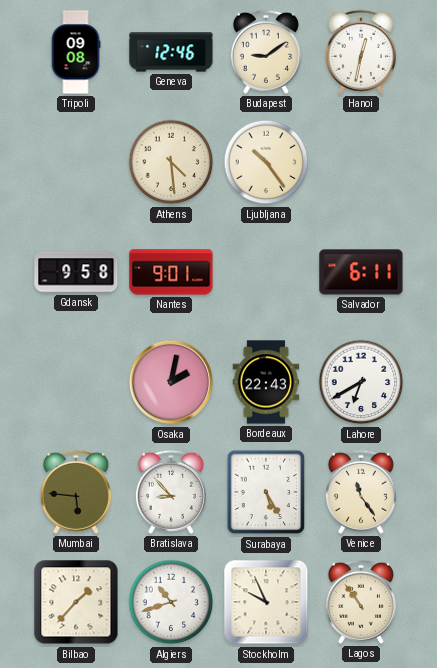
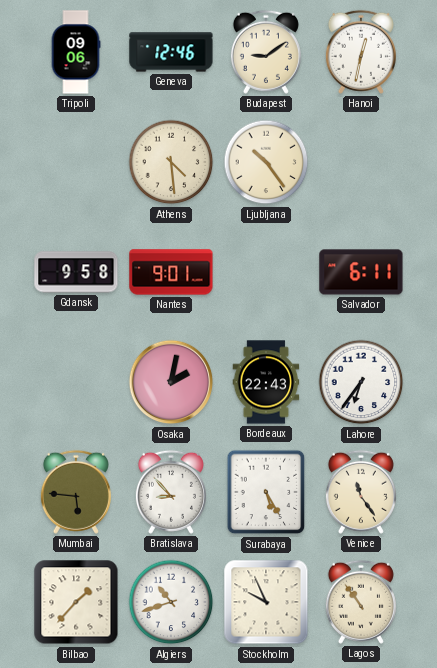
Tripoli: 09:08 -> 09:06 (76, 52)
Lahore: 6:40 -> 6:36 (361, 382)
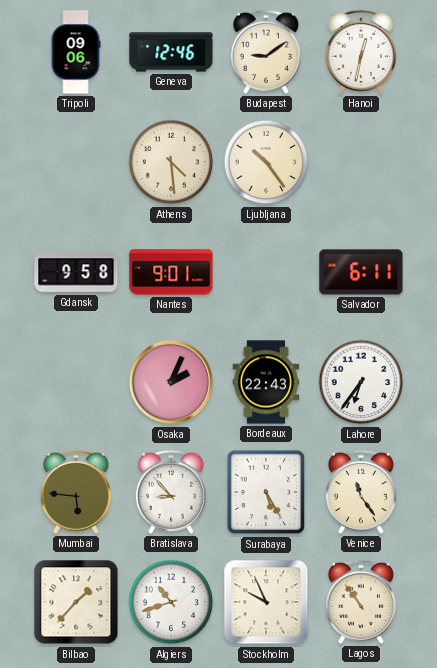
Osaka: 2:02 -> 2:04 (171, 382)
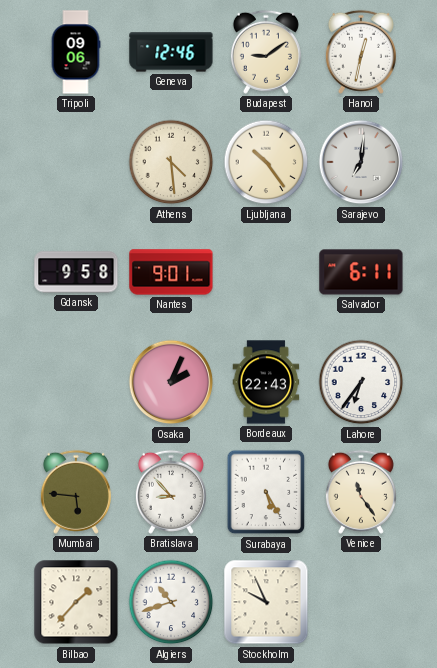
Sarajevo: none -> 7:01 (361, 162)
Lagos: 10:54 -> none (361, 602)
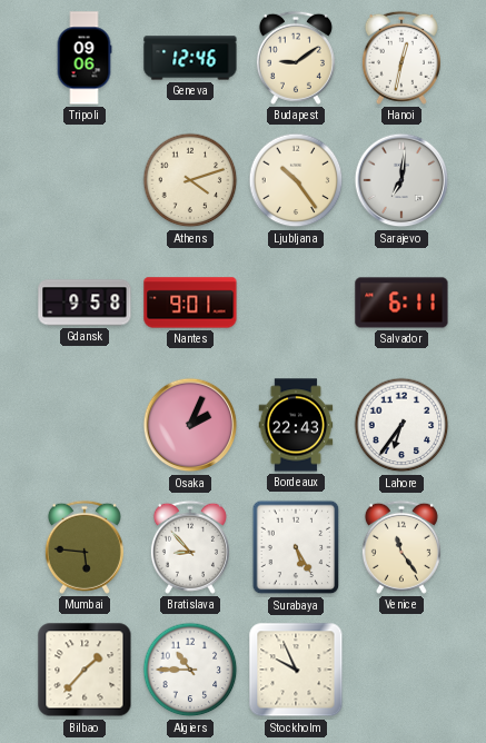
Athens: 4:29 -> 4:12 (190, 180)
Algiers: 10:42 -> 10:45 (190, 670)
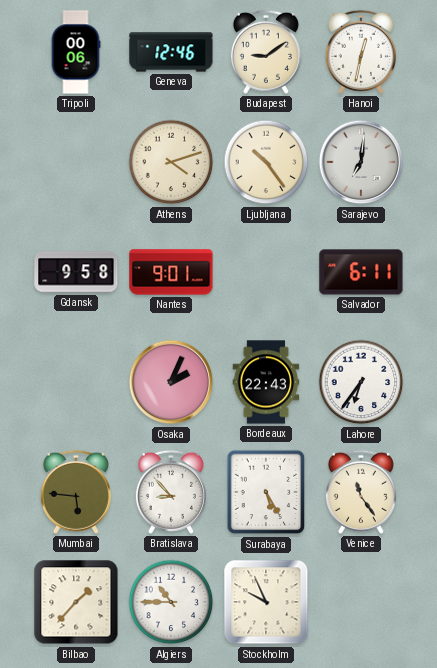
Tripoli: 09:06 -> 00:06 (76, 52)
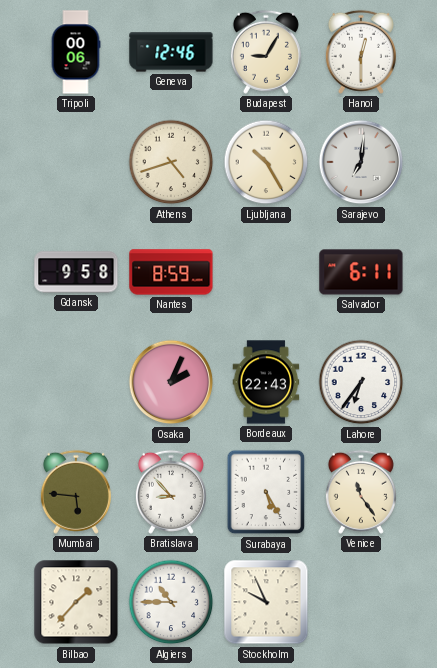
Budapest: 9:09 -> 9:05 (266, 52)
Hanoi: 12:32 -> 12:30 (361, 52)
Athens: 4:12 -> 4:42 (171, 162)
Ljubljana: 10:24 -> 10:25 (266, 162)
Nantes: 9:01 -> 8:59 (171, 272)
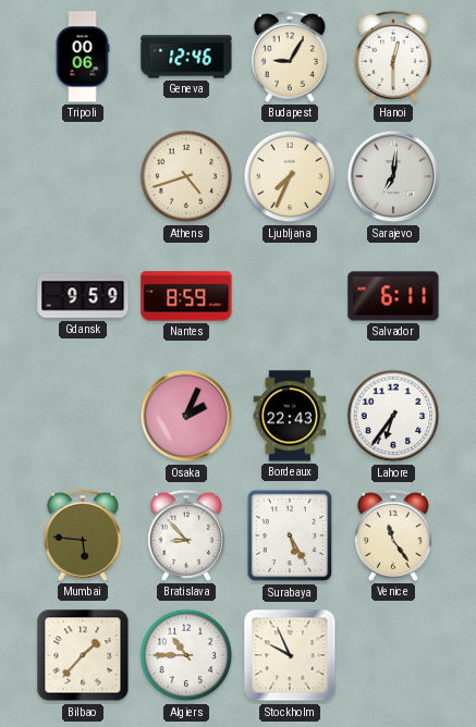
Ljubljana: 10:25 -> 7:34 (290, 176)
Gdansk: 9:58 -> 9:59 (83, 296)
